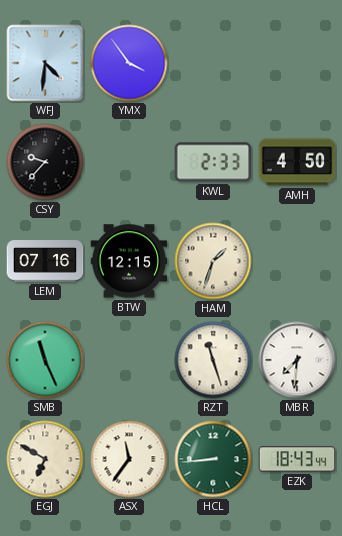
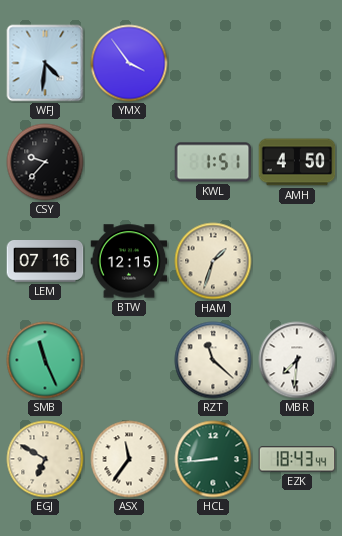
KWL: 2:33 -> 1:51 (213, 162)
RZT: 11:27 -> 11:22 (213, 360)
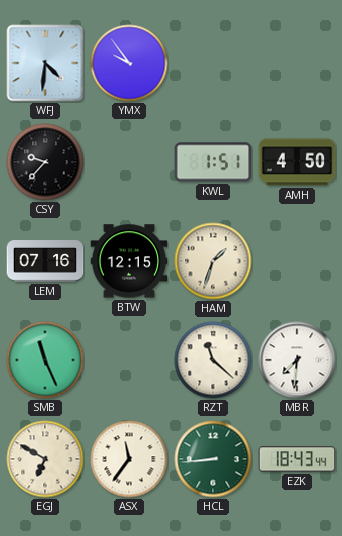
YMX: 3:54 -> 9:54 (129, 63)
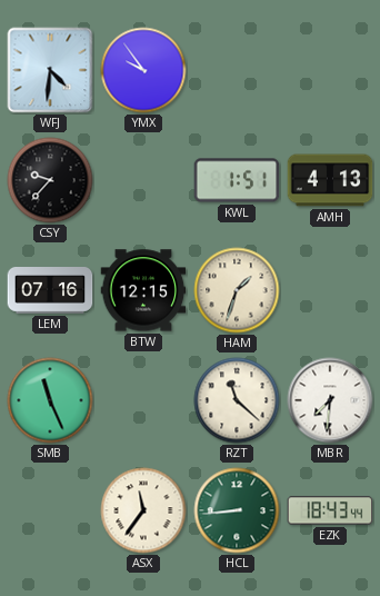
AMH: 4:50 -> 4:13 (330, 180)
EGJ: 6:50 -> none (45, 459)
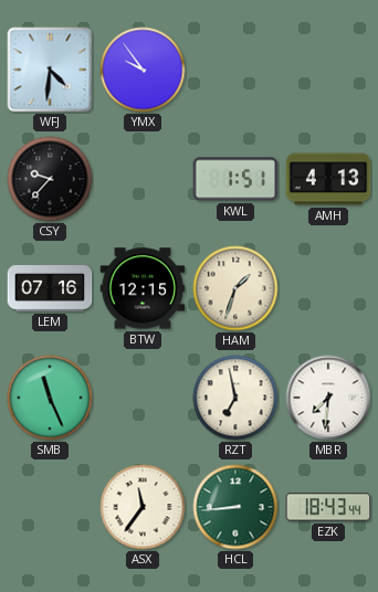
RZT: 11:22 -> 6:58 (235, 398)
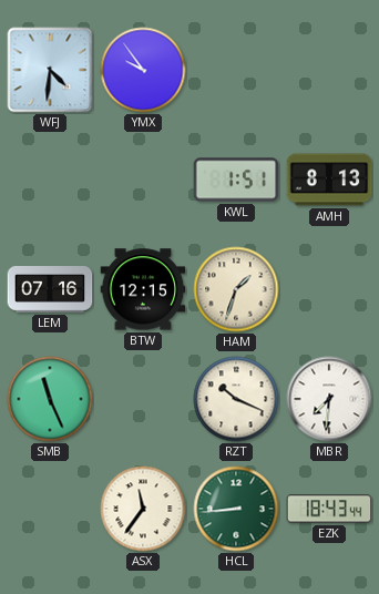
CSY: 9:37 -> none (50, 179)
AMH: 4:13 -> 8:13 (329, 180)
RZT: 6:58 -> 10:19 (236, 399)
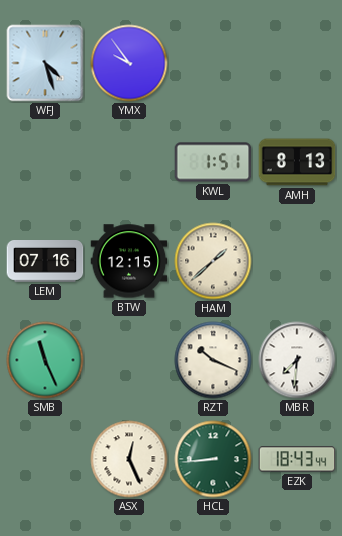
WFJ: 4:31 -> 4:27 (45, 63)
HAM: 1:33 -> 1:38 (213, 261)
ASX: 11:36 -> 12:26 (129, 459)
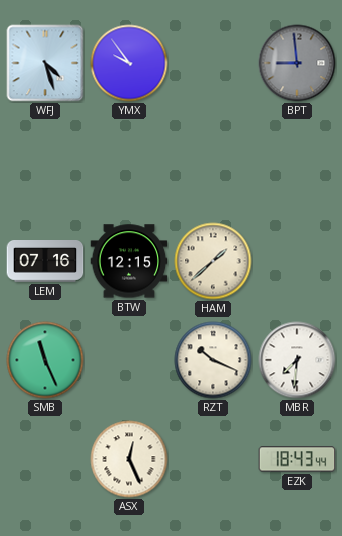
BPT: none -> 8:59 (297, 63)
KWL: 1:51 -> none (213, 162)
AMH: 8:13 -> none (297, 162)
HCL: 8:44 -> none (213, 459)
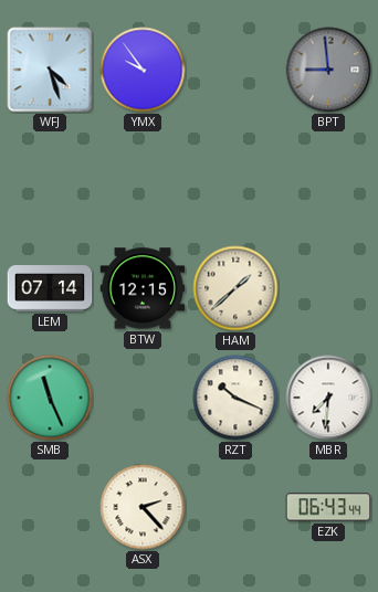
LEM: 07:16 -> 07:14 (50, 289)
ASX: 12:26 -> 2:23 (143, 507)
EZK: 18:43 -> 06:43 (328, 507)
